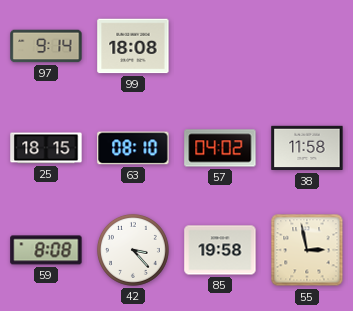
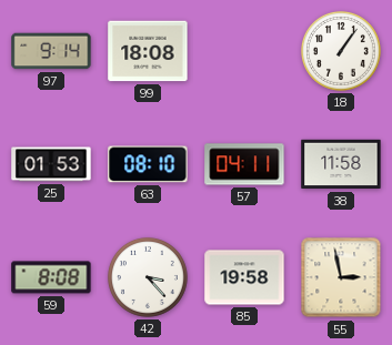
18: none -> 1:06 (341, 51)
25: 18:15 -> 01:53 (51, 164)
57: 04:02 -> 04:11 (244, 164)
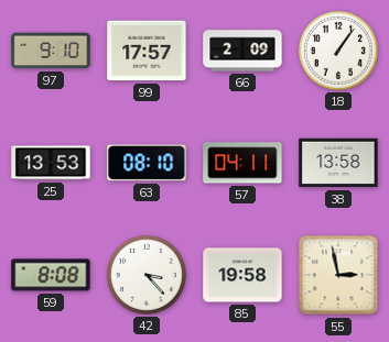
97: 9:14 -> 9:10 (51, 51)
99: 18:08 -> 17:57 (147, 51)
66: none -> 2:09 (242, 51)
25: 01:53 -> 13:53 (51, 163)
38: 11:58 -> 13:58 (338, 163)
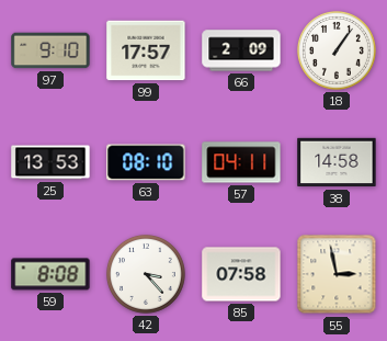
38: 13:58 -> 14:58 (337, 162)
85: 19:58 -> 07:58 (241, 274)
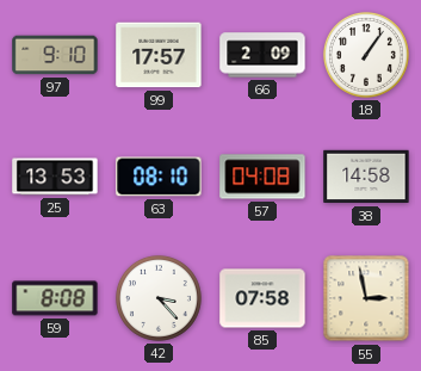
57: 04:11 -> 04:08 (262, 177)
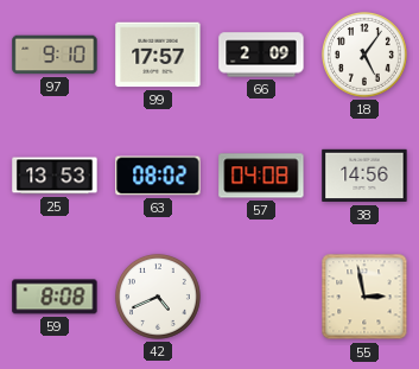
18: 1:06 -> 5:06 (364, 55)
63: 08:10 -> 08:02 (158, 176)
38: 14:58 -> 14:56 (364, 176)
42: 3:23 -> 4:41 (158, 297)
85: 07:58 -> none (262, 298)
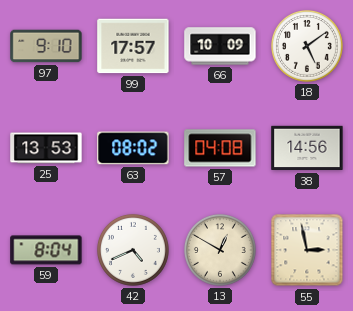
66: 2:09 -> 10:09 (220, 46)
18: 5:06 -> 5:09 (307, 46)
59: 8:08 -> 8:04 (46, 250)
13: none -> 12:50 (220, 250)
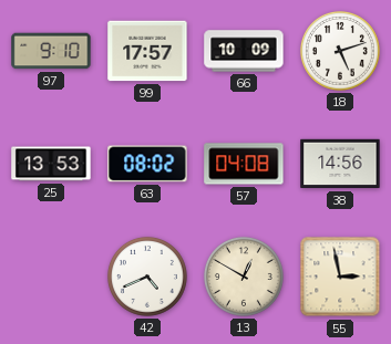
18: 5:09 -> 5:12 (340, 51)
59: 8:04 -> none (46, 250)
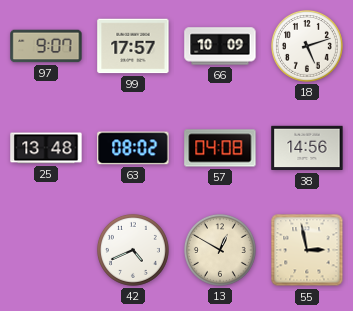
97: 9:10 -> 9:07 (46, 46)
25: 13:53 -> 13:48 (46, 148)
